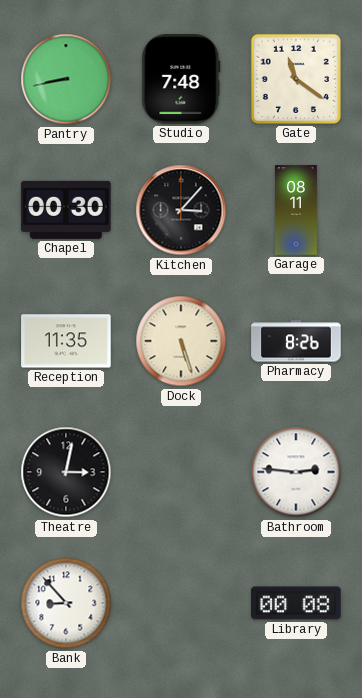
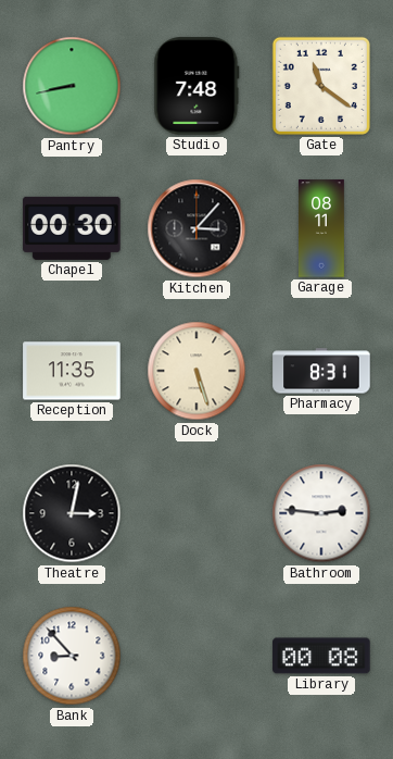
Pharmacy: 8:26 -> 8:31 (321, 371)
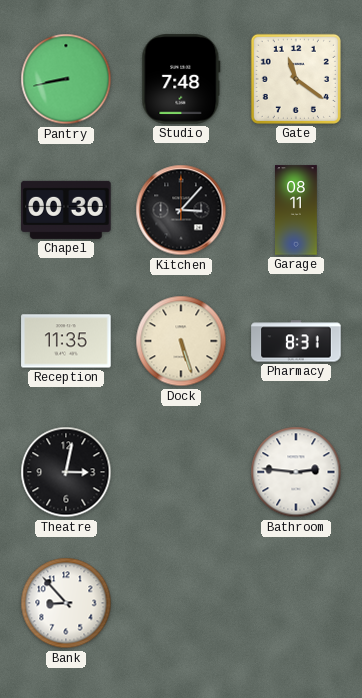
Library: 00:08 -> none (321, 656)
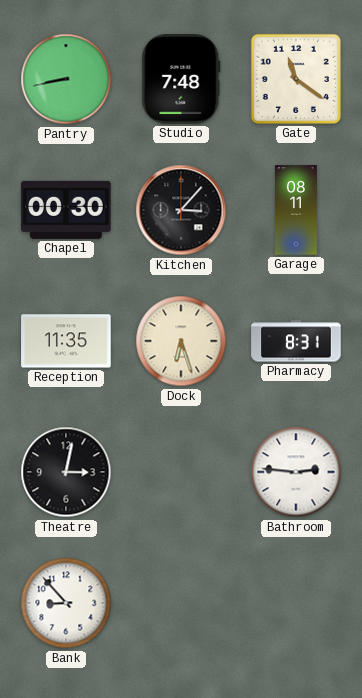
Dock: 5:27 -> 6:27 (181, 341)
